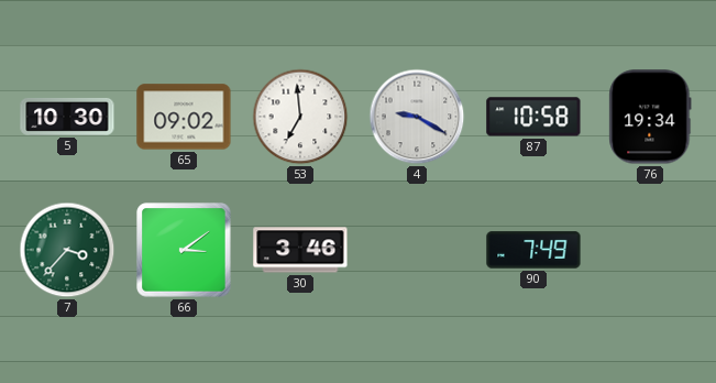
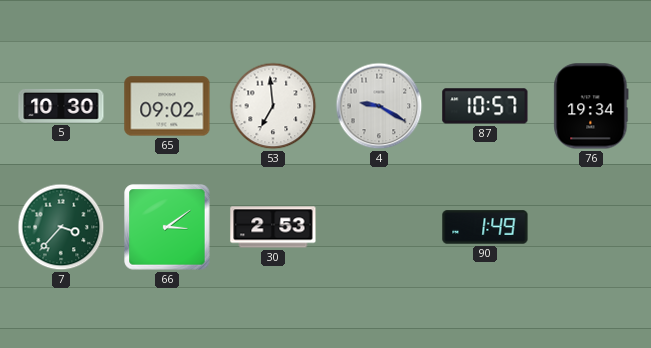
87: 10:58 -> 10:57 (485, 106)
30: 3:46 -> 2:53 (273, 227)
90: 7:49 -> 1:49 (485, 227)
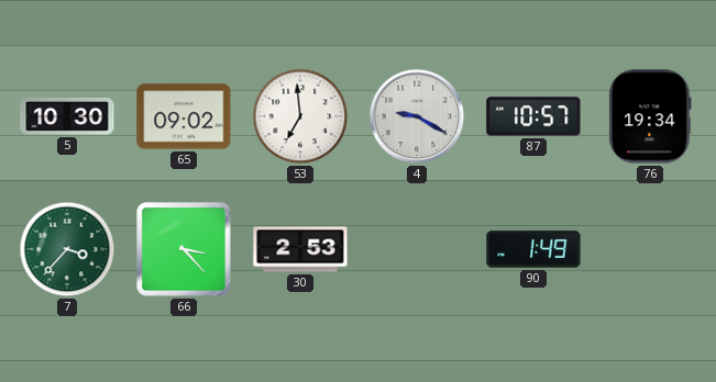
66: 3:09 -> 3:23 (184, 249)
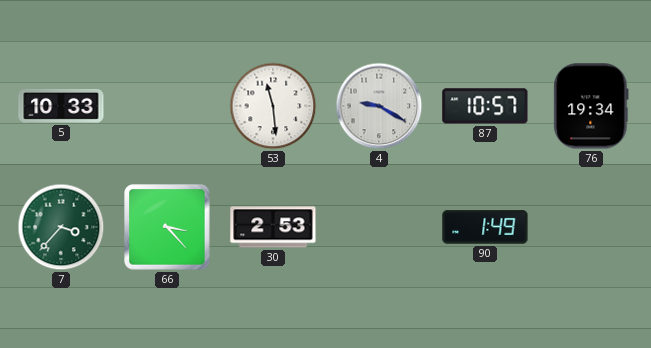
5: 10:30 -> 10:33 (61, 106)
65: 09:02 -> none (184, 116)
53: 6:59 -> 11:29 (273, 106)
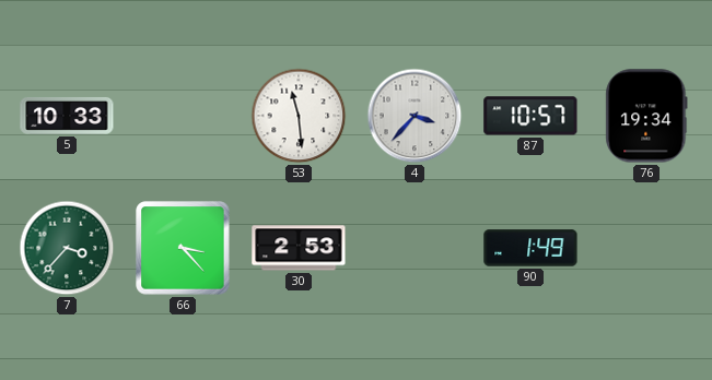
4: 9:20 -> 3:37 (415, 116)
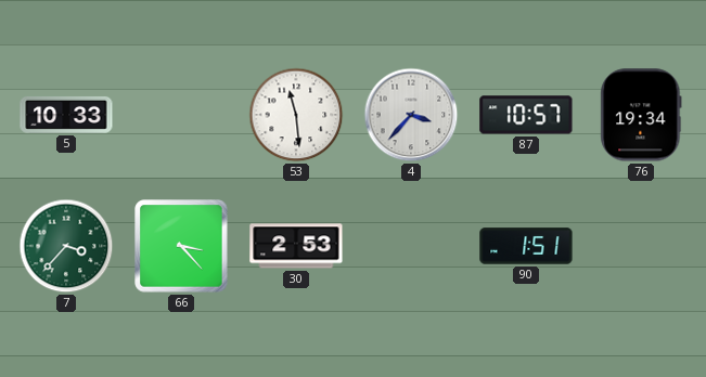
90: 1:49 -> 1:51 (526, 246)
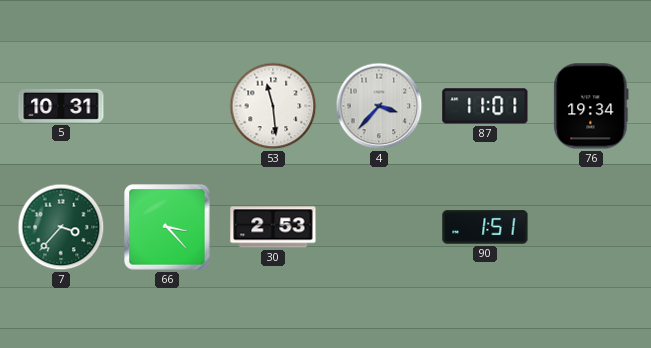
5: 10:33 -> 10:31 (61, 106)
87: 10:57 -> 11:01 (485, 106)
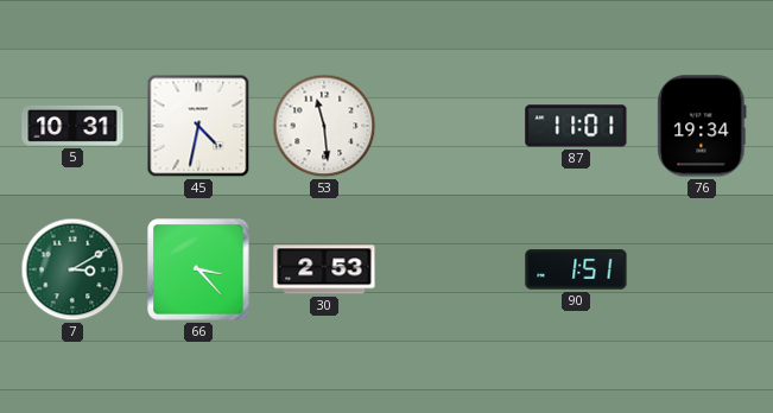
45: none -> 4:32 (198, 126)
4: 3:37 -> none (379, 106)
7: 3:37 -> 3:10 (72, 269)
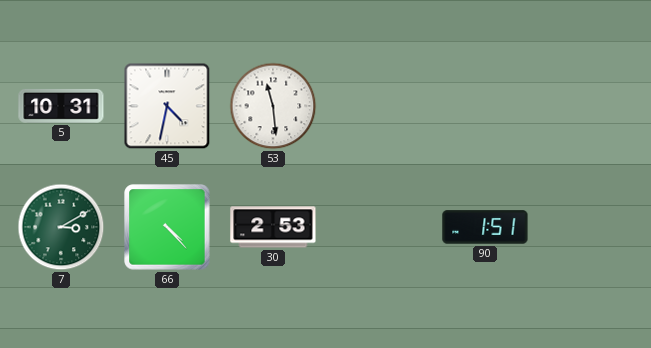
87: 11:01 -> none (576, 126)
76: 19:34 -> none (702, 126)
66: 3:23 -> 4:23 (167, 227)
